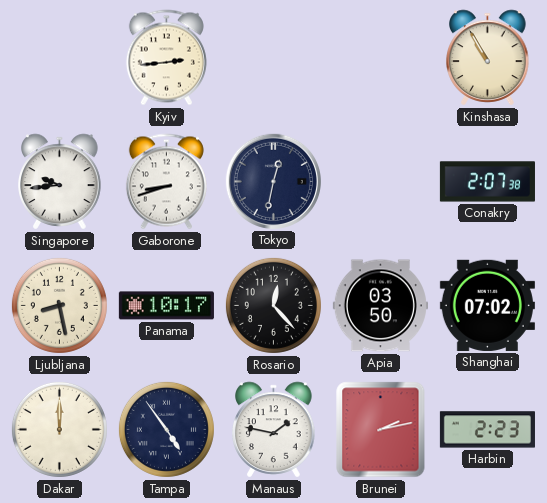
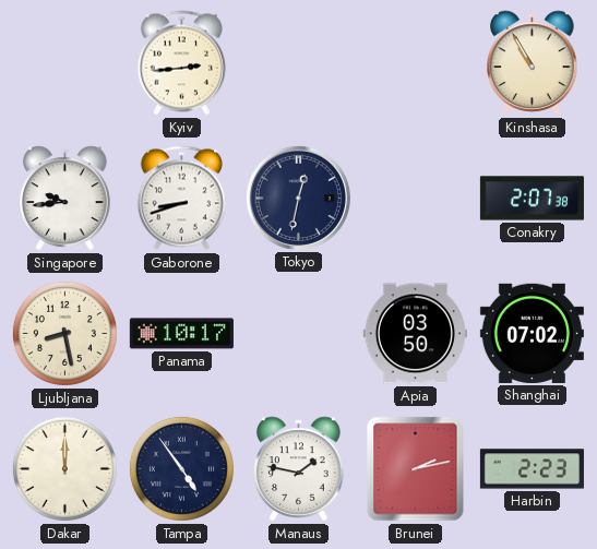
Rosario: 12:23 -> none (273, 305)
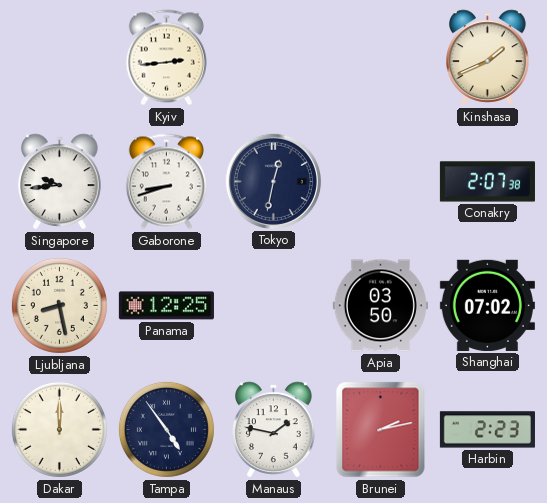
Kinshasa: 10:55 -> 1:41 (488, 58)
Panama: 10:17 -> 12:25 (166, 306)
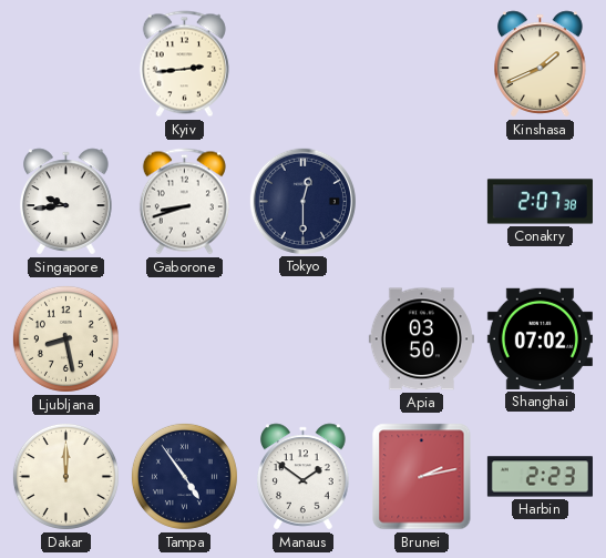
Tokyo: 12:32 -> 12:30 (302, 201)
Panama: 12:25 -> none (166, 306)
Manaus: 1:47 -> 1:51 (304, 477)
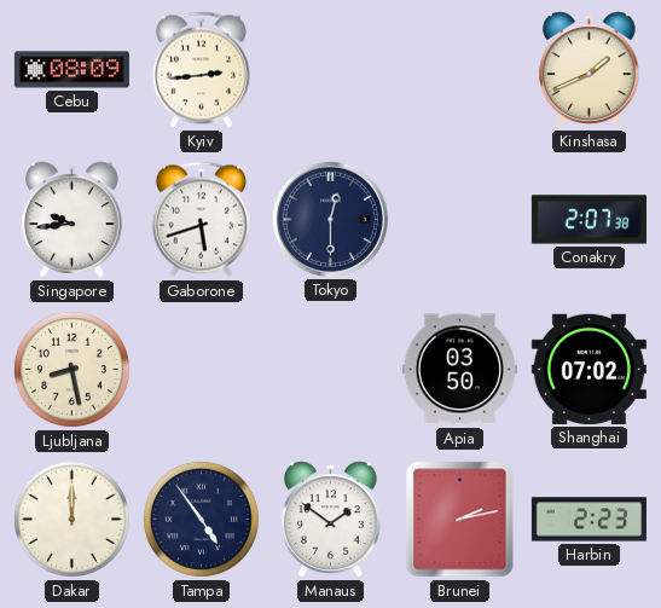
Cebu: none -> 08:09 (71, 70)
Gaborone: 8:42 -> 5:42 (201, 220)
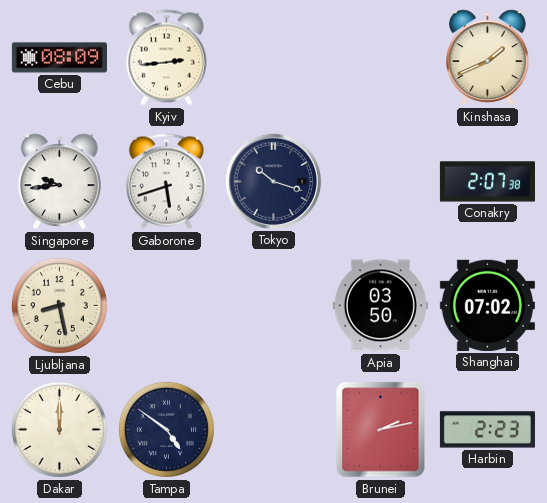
Tokyo: 12:30 -> 10:18 (273, 181)
Tampa: 4:54 -> 4:51 (166, 429)
Manaus: 1:51 -> none (331, 520)
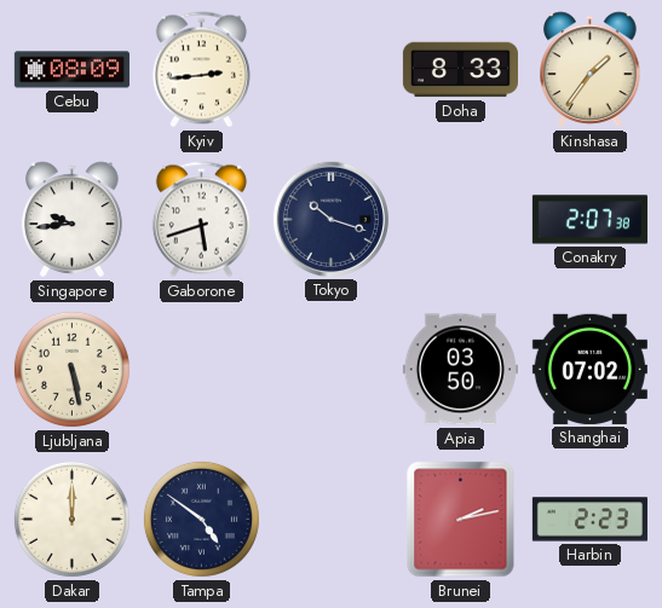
Doha: none -> 8:33 (460, 70)
Kinshasa: 1:41 -> 1:36 (591, 70)
Ljubljana: 8:28 -> 5:28 (71, 369)
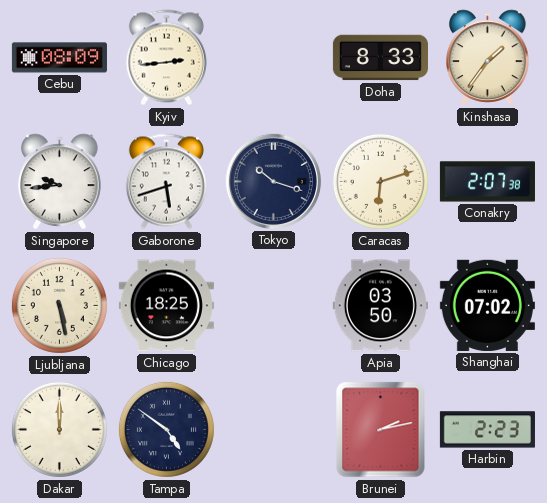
Caracas: none -> 6:12 (380, 181)
Chicago: none -> 18:25 (166, 306)
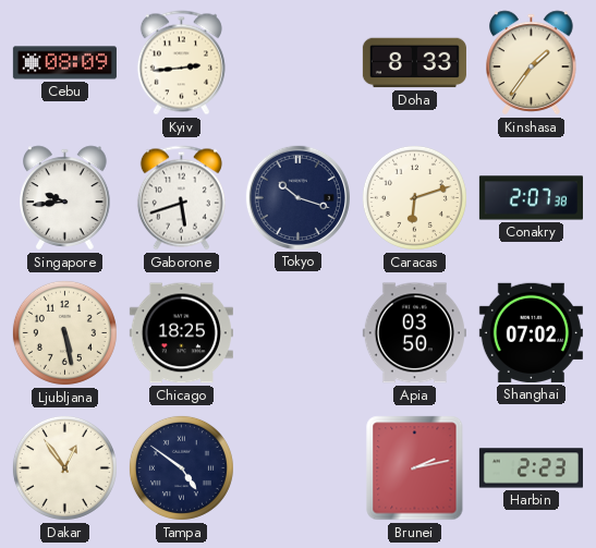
Dakar: 12:00 -> 12:54 (64, 467)
